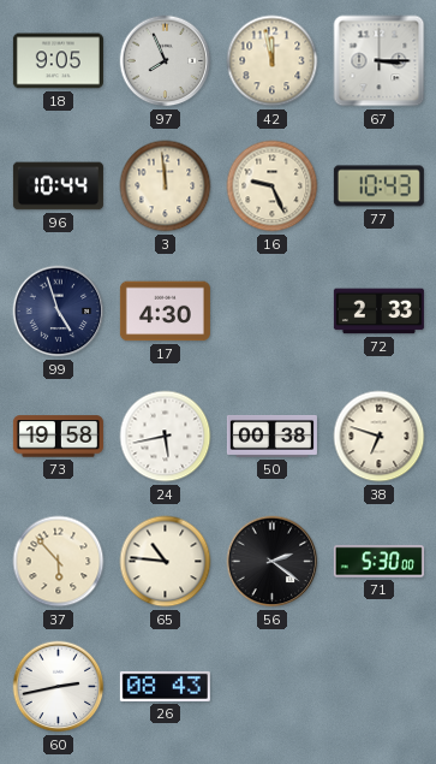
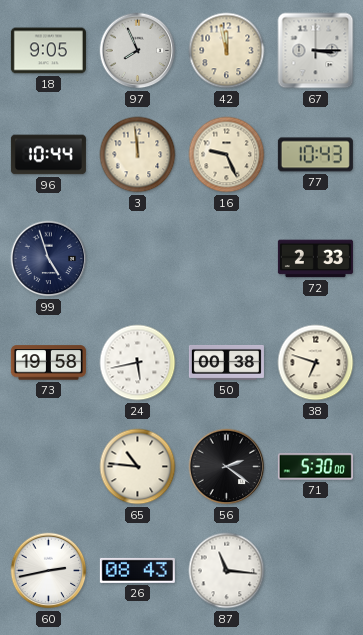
17: 4:30 -> none (165, 312)
37: 5:53 -> none (59, 562)
87: none -> 11:16 (227, 571)
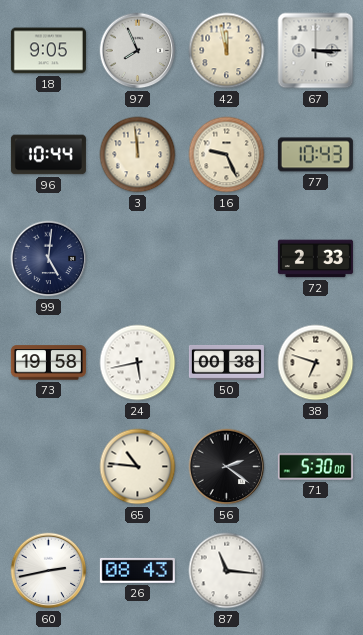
99: 4:57 -> 5:01 (49, 259)
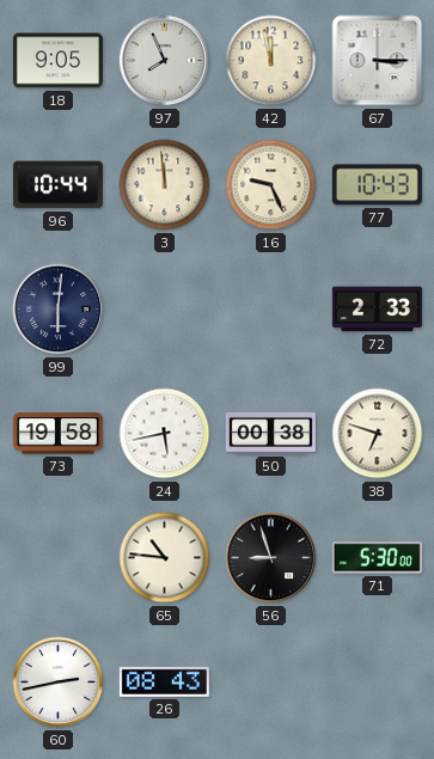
99: 5:01 -> 6:01 (59, 310)
56: 2:21 -> 8:57 (271, 558)
87: 11:16 -> none (227, 571)
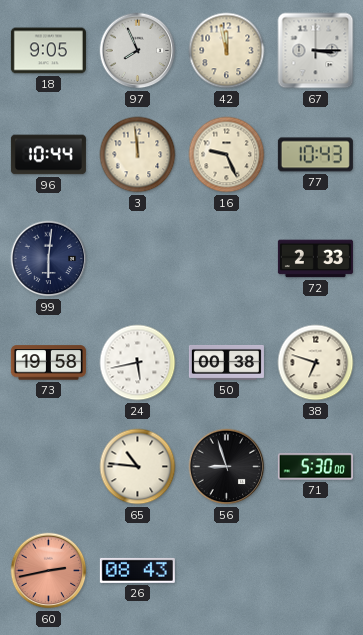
60 dial: white -> salmon (49, 571)
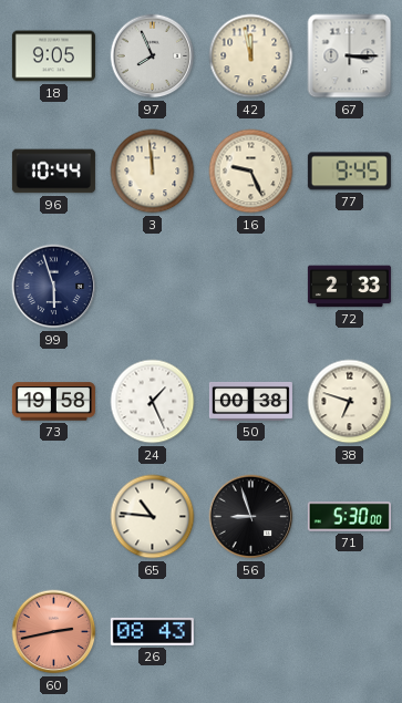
77: 10:43 -> 9:45 (349, 172)
99: 6:01 -> 5:57 (54, 287)
24: 5:43 -> 1:26 (153, 402)
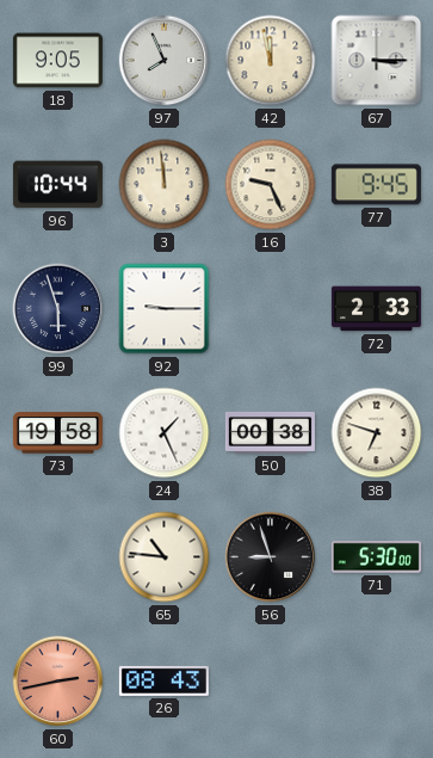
92: none -> 9:15 (165, 309)
